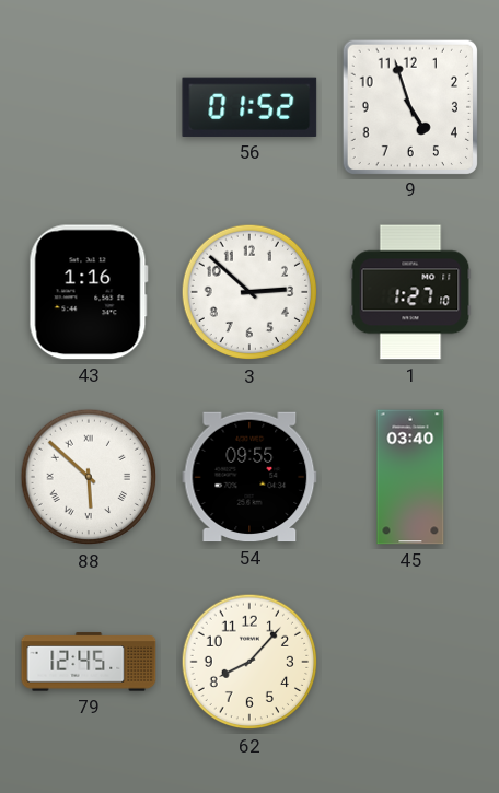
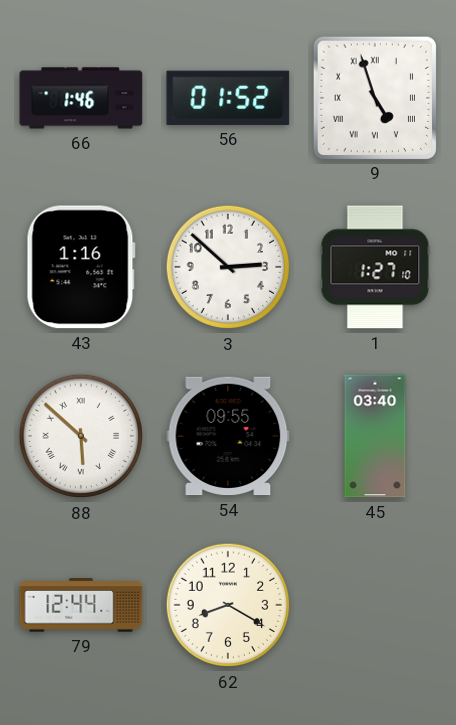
66: none -> 1:46 (81, 98)
9 numerals: Arabic -> Roman (374, 97)
79: 12:45 -> 12:44 (81, 605)
62: 8:07 -> 8:20 (228, 605)
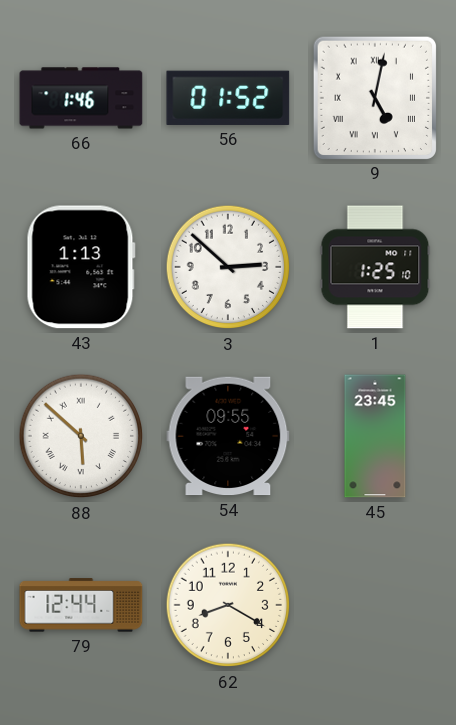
9: 4:57 -> 5:02 (374, 97)
43: 1:16 -> 1:13 (81, 267)
1: 1:27 -> 1:25 (375, 267)
45: 03:40 -> 23:45 (375, 436)
